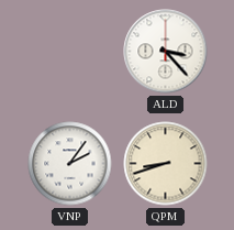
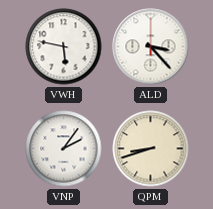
VWH: none -> 5:47 (64, 47)
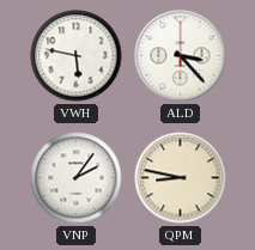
QPM: 8:42 -> 8:47 (181, 178)
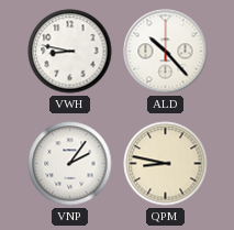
VWH: 5:47 -> 8:47 (70, 52)
ALD: 3:23 -> 10:23 (166, 52)
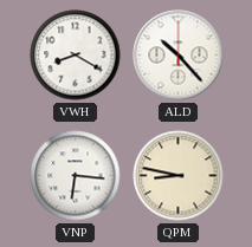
VWH: 8:47 -> 8:20 (76, 56)
VNP: 2:06 -> 6:16 (76, 176)
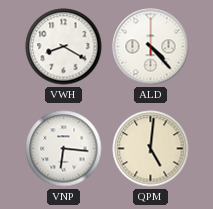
ALD: 10:23 -> 4:23 (151, 47)
QPM: 8:47 -> 5:01 (151, 149)
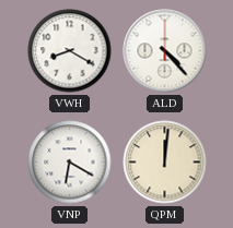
VNP: 6:16 -> 6:20 (70, 163)
QPM: 5:01 -> 12:01 (165, 163)
